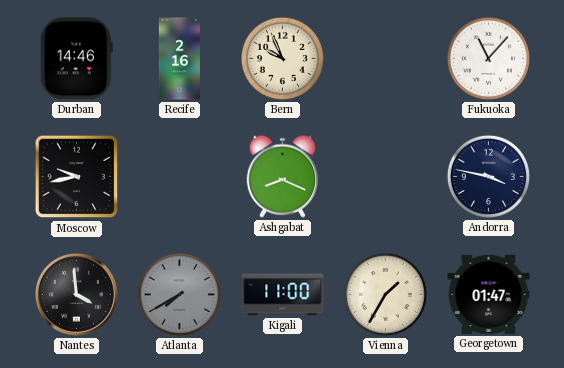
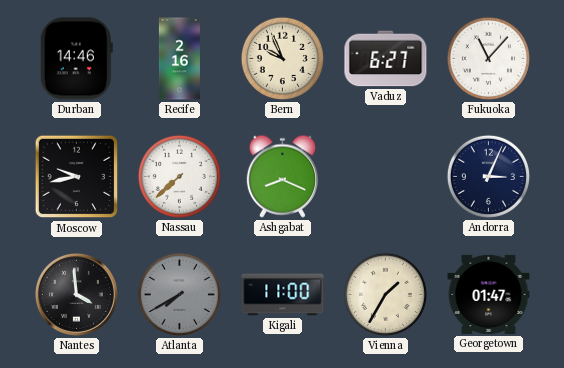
Vaduz: none -> 6:27 (386, 59)
Nassau: none -> 7:38 (179, 176)
Andorra: 3:47 -> 3:04 (488, 176)
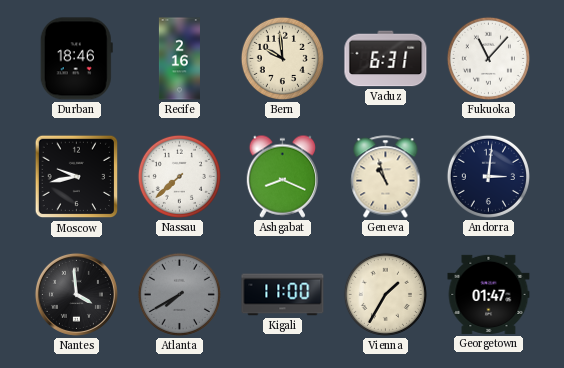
Durban: 14:46 -> 18:46 (76, 59)
Bern: 9:56 -> 9:59 (282, 58)
Vaduz: 6:27 -> 6:31 (386, 59)
Geneva: none -> 10:57 (386, 177)
Andorra: 3:04 -> 3:01 (488, 176)
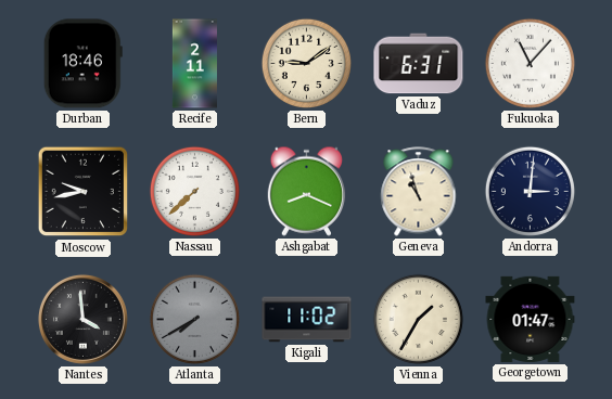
Recife: 2:16 -> 2:11 (194, 64)
Bern: 9:59 -> 9:09 (306, 63)
Kigali: 11:00 -> 11:02 (307, 320)
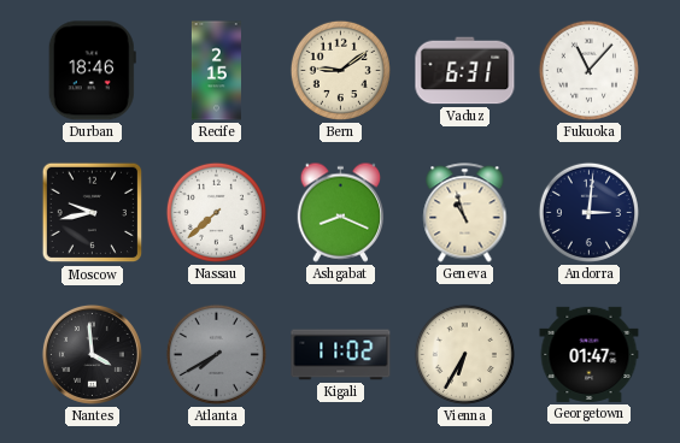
Recife: 2:11 -> 2:15 (216, 71)
Vienna: 1:35 -> 6:35 (464, 354)
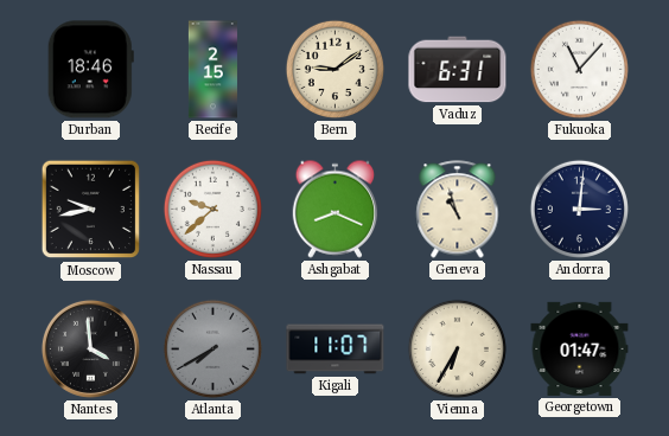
Nassau: 7:38 -> 9:38 (212, 209)
Kigali: 11:02 -> 11:07 (336, 350)
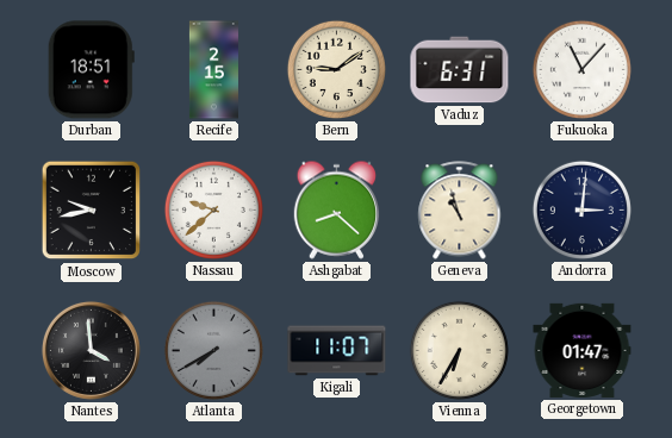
Durban: 18:46 -> 18:51 (91, 70)
Ashgabat: 8:19 -> 8:22 (337, 209)
